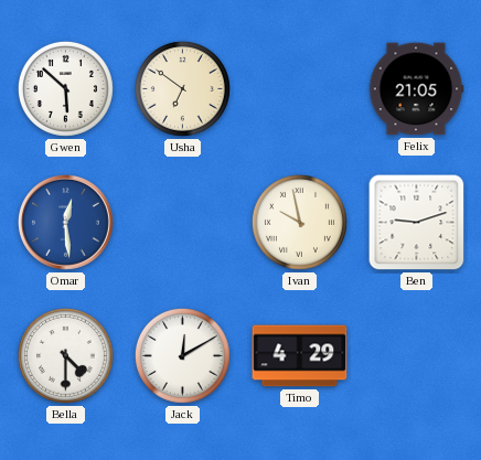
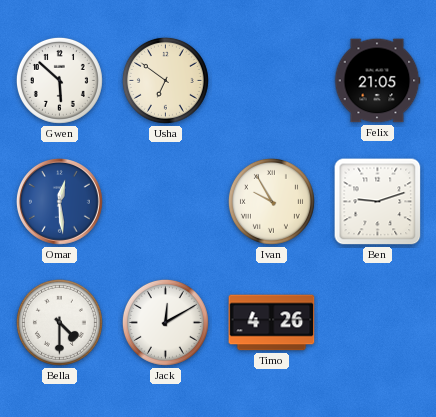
Ivan: 9:58 -> 9:55 (271, 201)
Timo: 4:29 -> 4:26 (272, 323)
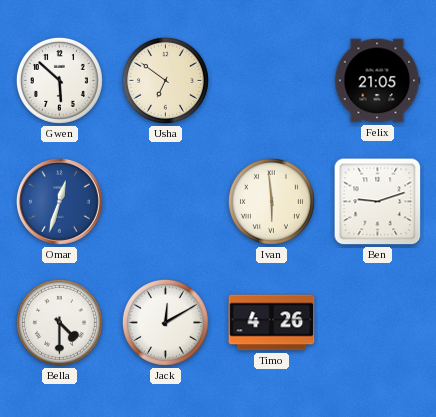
Omar: 12:29 -> 12:33 (60, 202)
Ivan: 9:55 -> 5:59 (271, 201)
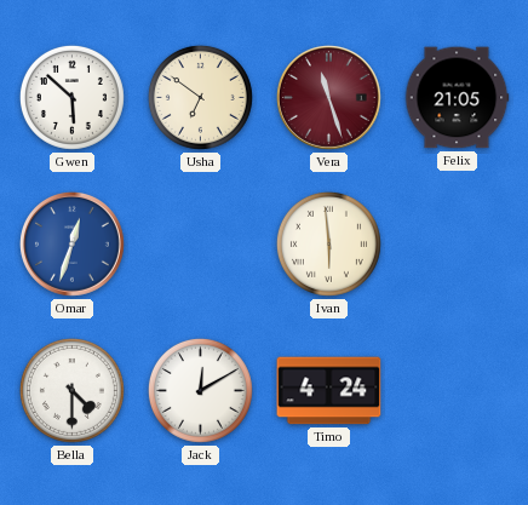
Vera: none -> 11:27 (329, 98)
Ben: 9:12 -> none (378, 202)
Timo: 4:26 -> 4:24 (329, 391)
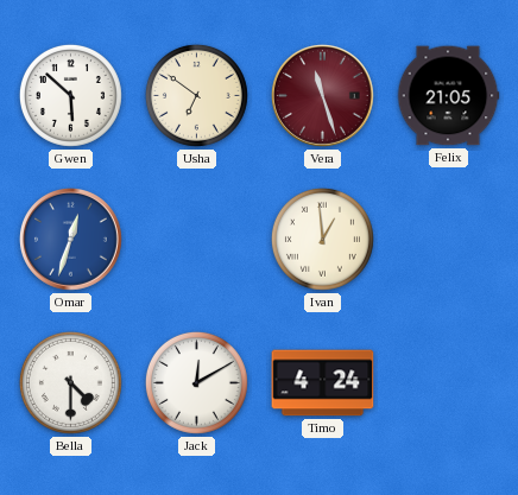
Ivan: 5:59 -> 12:59 (322, 239)
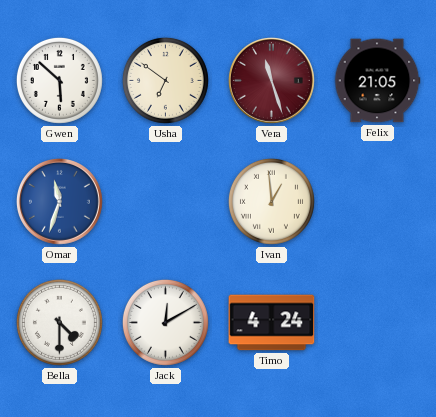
Omar: 12:33 -> 11:33 (60, 202)
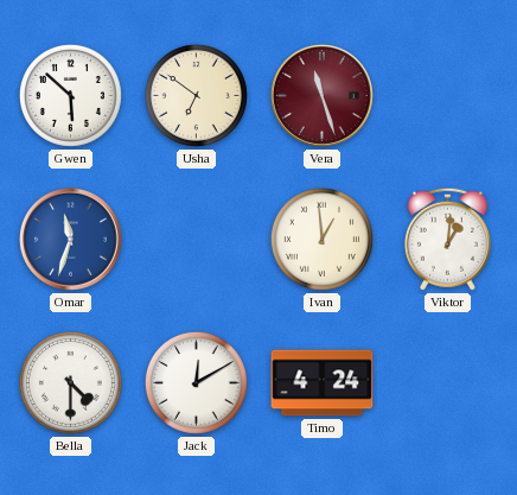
Felix: 21:05 -> none (377, 81)
Viktor: none -> 1:01 (447, 239)
